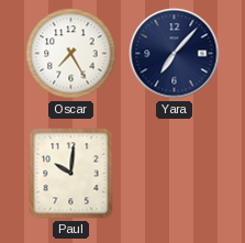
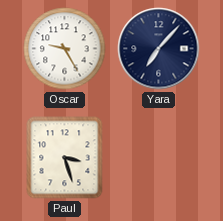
Oscar: 7:25 -> 9:25 (65, 49)
Paul: 10:01 -> 3:27 (65, 158)
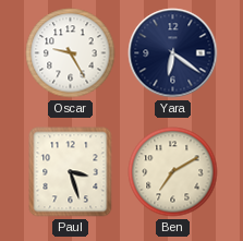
Yara: 7:07 -> 6:21 (173, 53)
Ben: none -> 7:10 (173, 172)
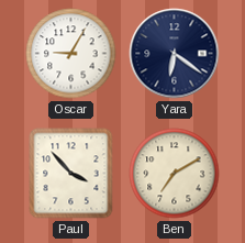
Oscar: 9:25 -> 9:05 (71, 54)
Paul: 3:27 -> 3:53 (71, 174)
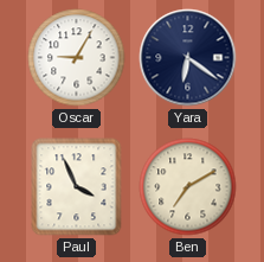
Paul: 3:53 -> 3:56 (77, 187)
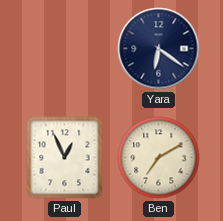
Oscar: 9:05 -> none (77, 58)
Paul: 3:56 -> 12:56 (65, 158)
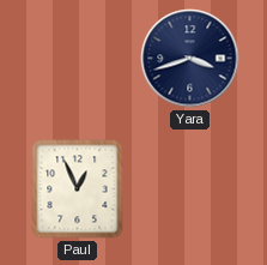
Yara: 6:21 -> 3:42 (190, 59)
Ben: 7:10 -> none (159, 158)
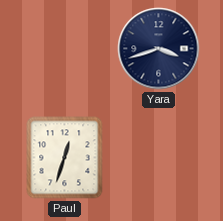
Paul: 12:56 -> 12:33 (65, 158)
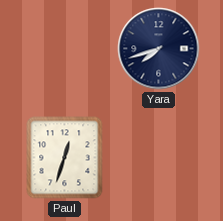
Yara: 3:42 -> 7:42 (159, 49)
